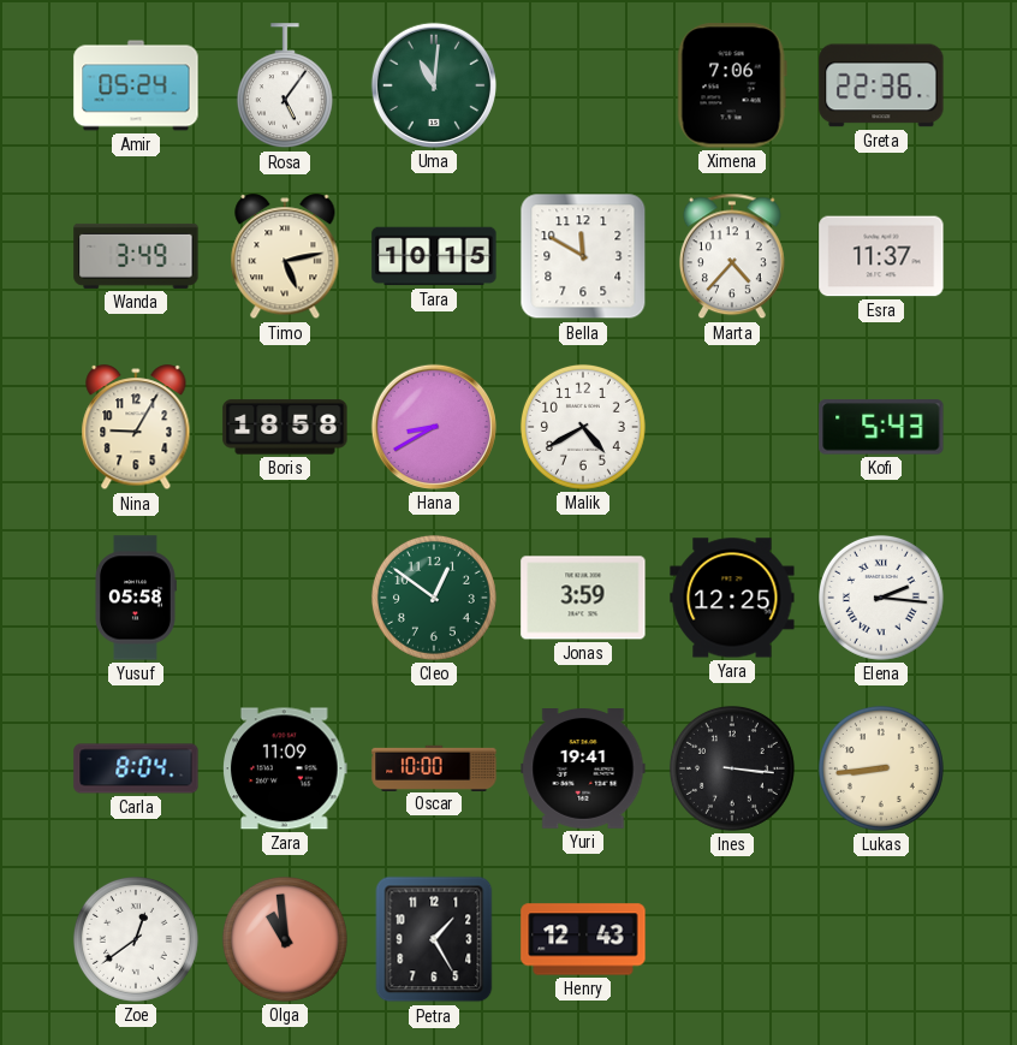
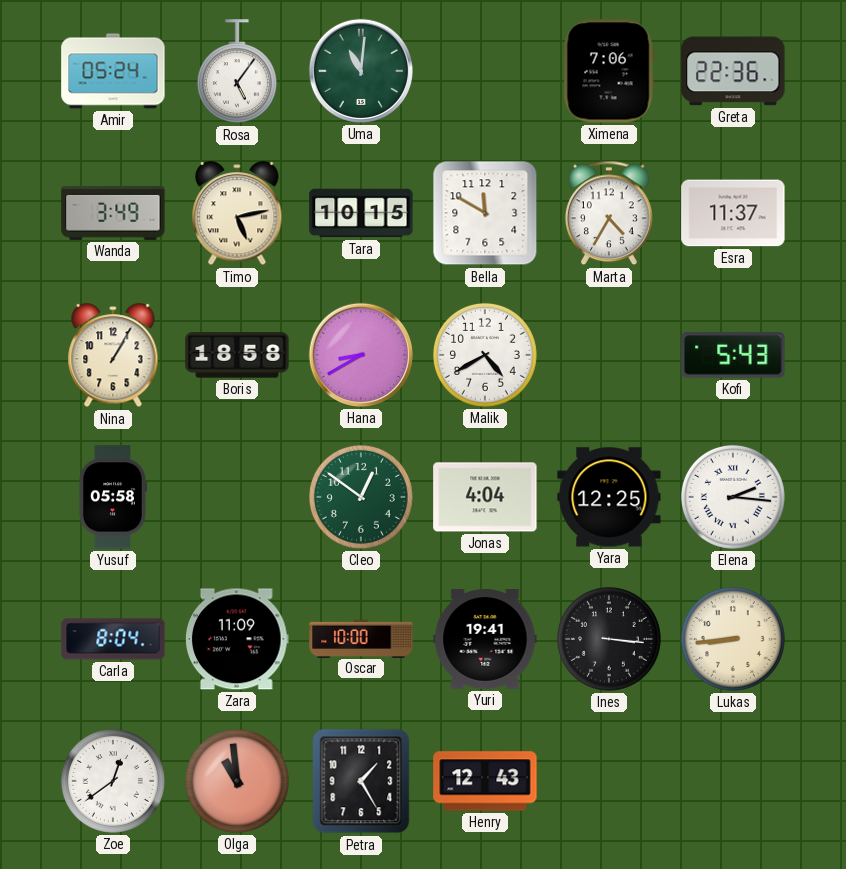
Marta: 4:37 -> 4:35 (609, 213)
Nina: 9:05 -> 1:05 (113, 356)
Jonas: 3:59 -> 4:04 (485, 497)
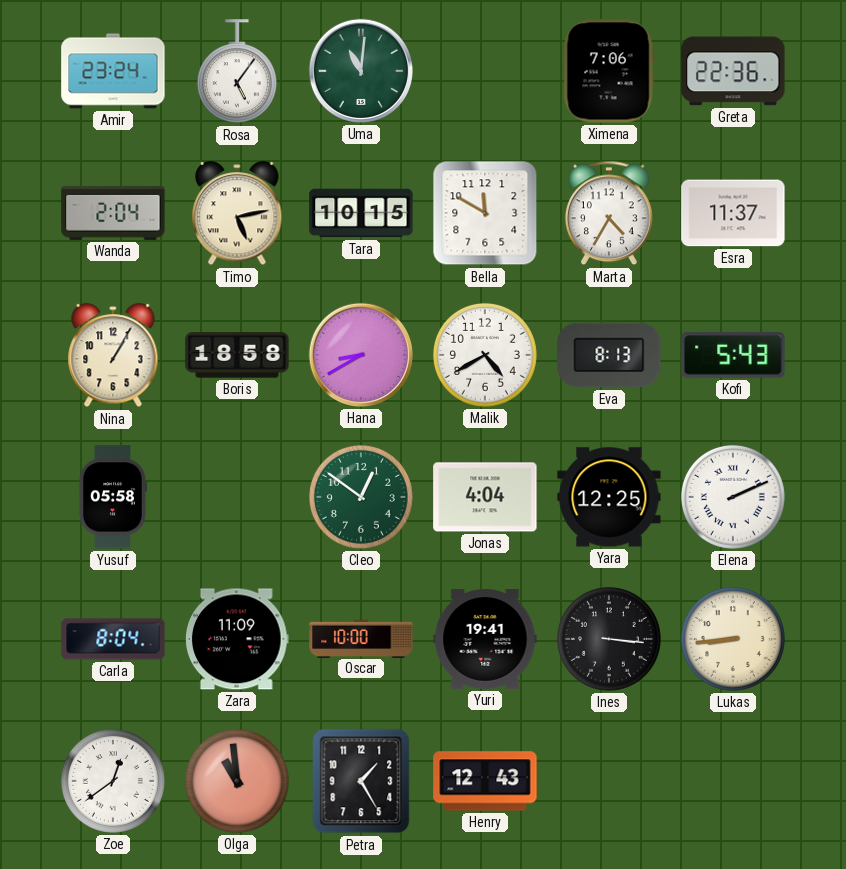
Amir: 05:24 -> 23:24 (113, 71)
Wanda: 3:49 -> 2:04 (113, 213)
Eva: none -> 8:13 (609, 355)
Elena: 2:16 -> 2:11 (733, 497)
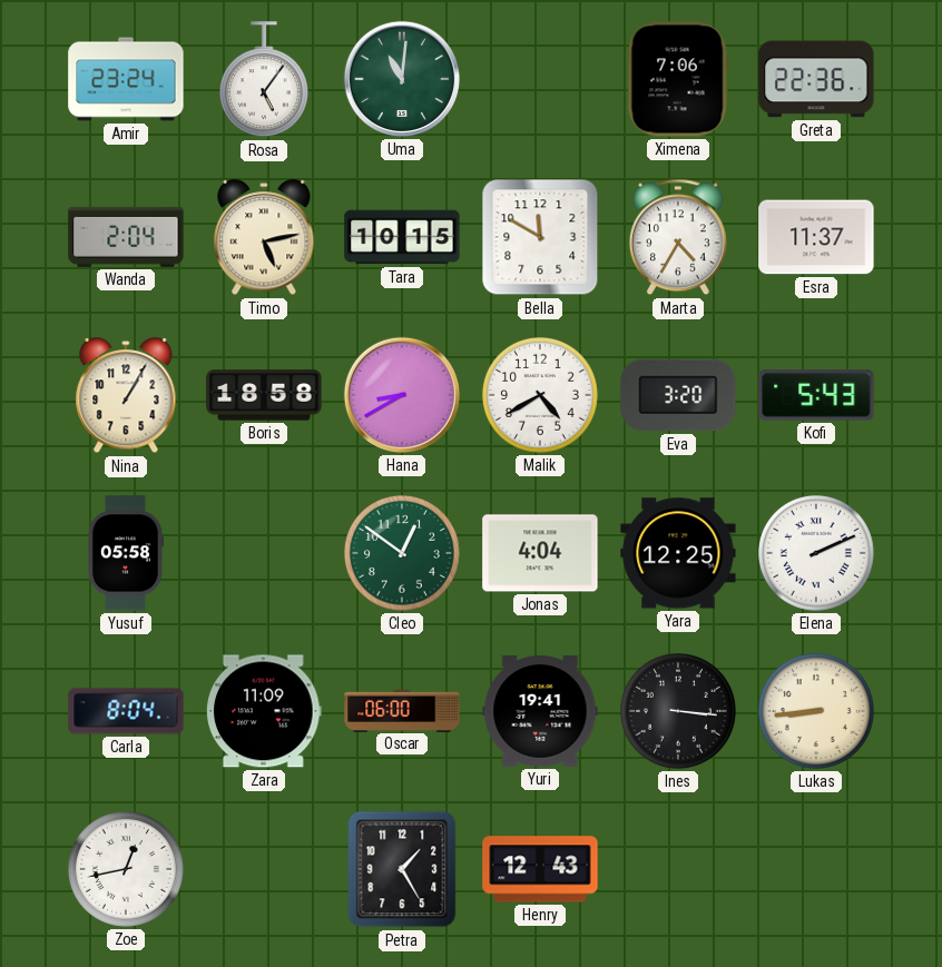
Eva: 8:13 -> 3:20 (678, 395)
Oscar: 10:00 -> 06:00 (402, 710)
Zoe: 12:39 -> 12:43 (126, 869)
Olga: 10:59 -> none (237, 781)
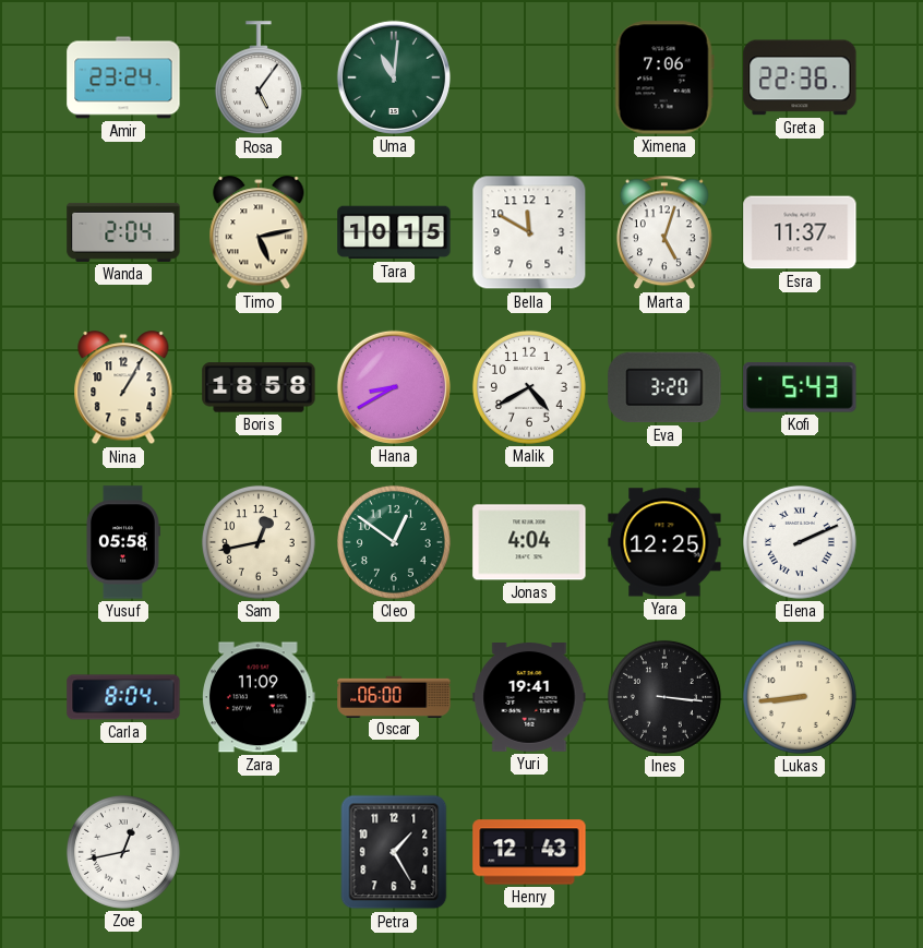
Marta: 4:35 -> 5:03 (664, 232)
Sam: none -> 12:43 (259, 542)
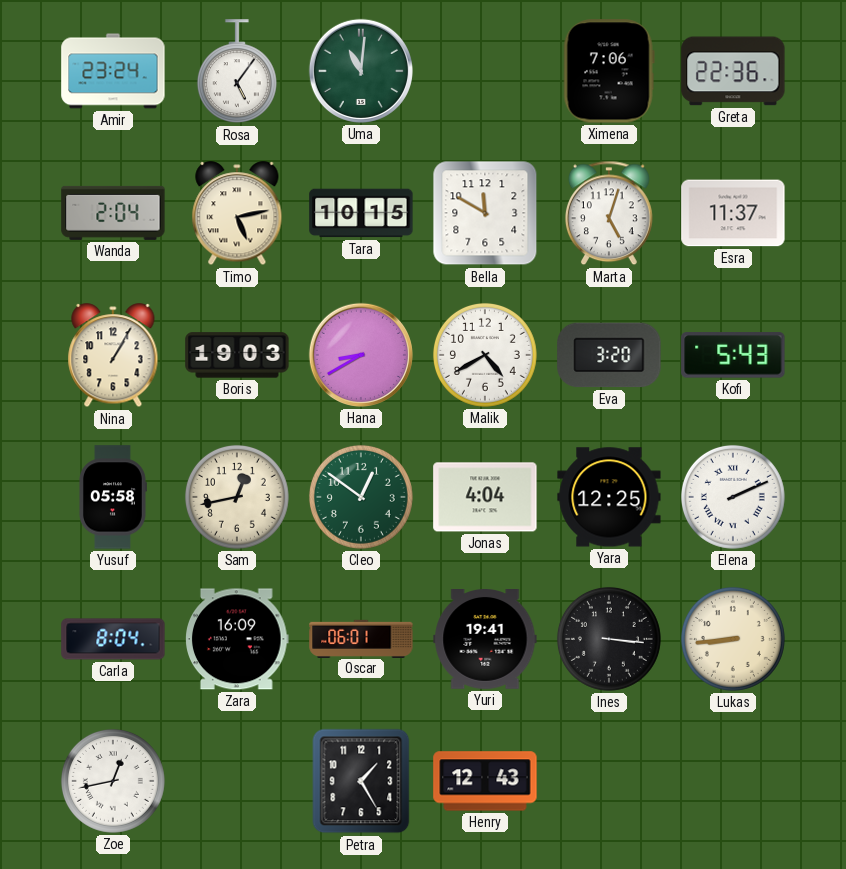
Boris: 18:58 -> 19:03 (237, 355)
Zara: 11:09 -> 16:09 (238, 639)
Oscar: 06:00 -> 06:01 (361, 638)
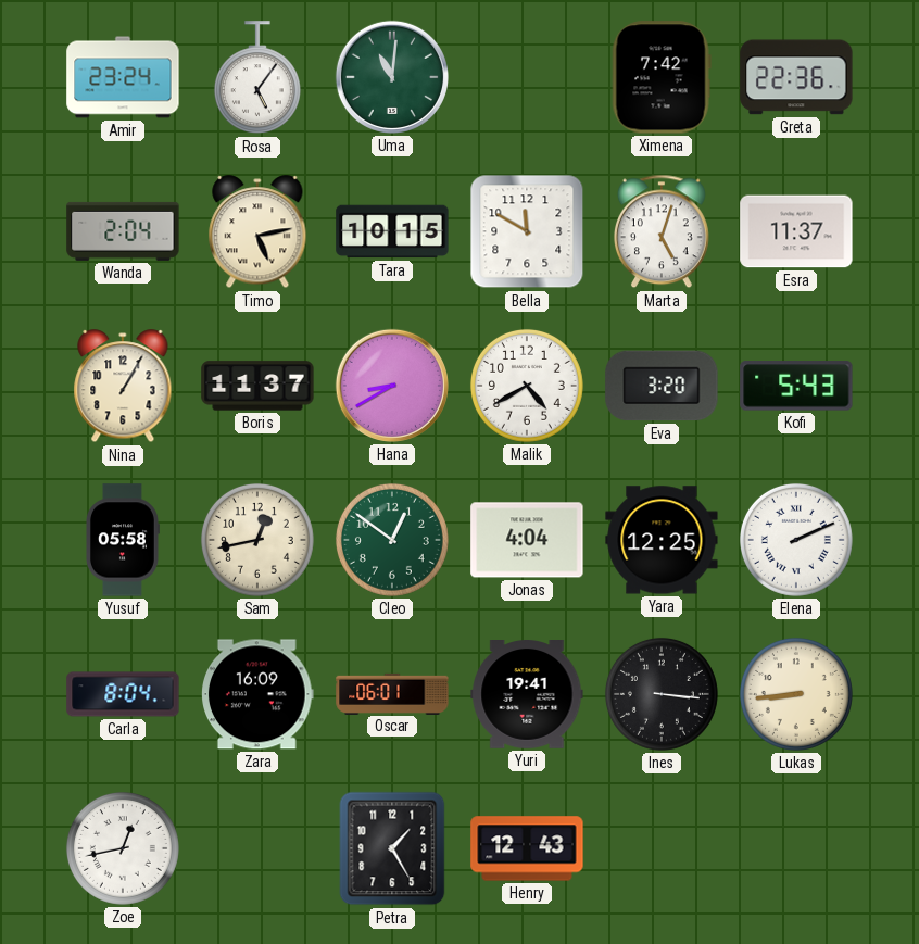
Ximena: 7:06 -> 7:42 (662, 77)
Boris: 19:03 -> 11:37 (257, 386)
